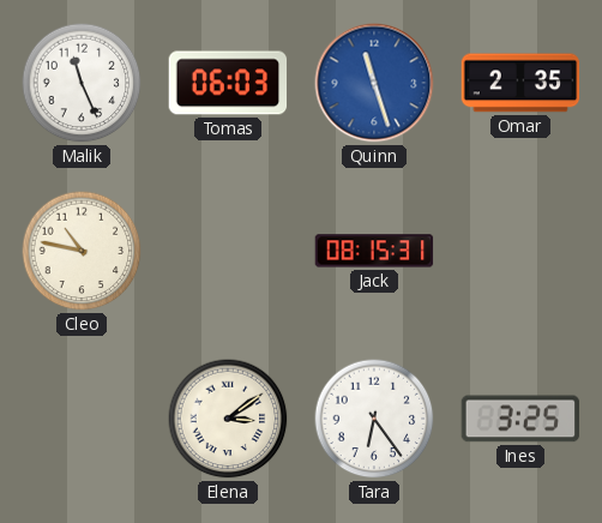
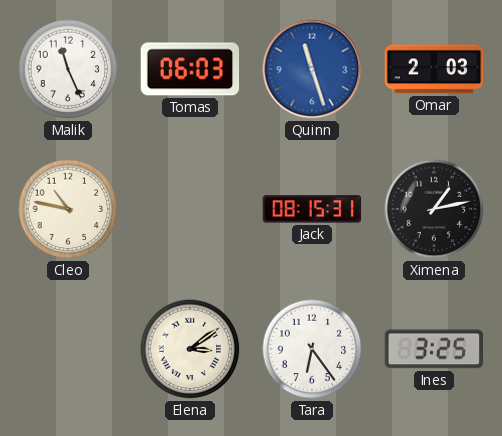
Omar: 2:35 -> 2:03 (434, 69)
Ximena: none -> 1:13 (434, 209)
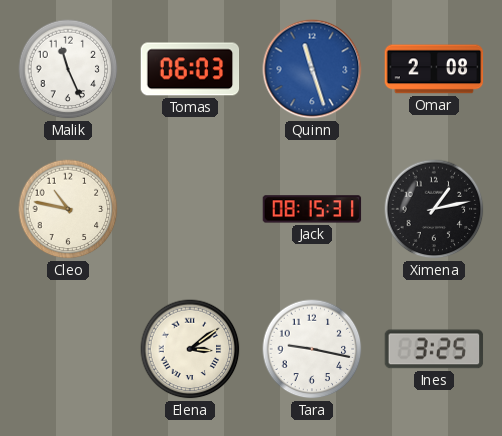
Omar: 2:03 -> 2:08 (434, 69)
Tara: 6:24 -> 9:17 (312, 349)
